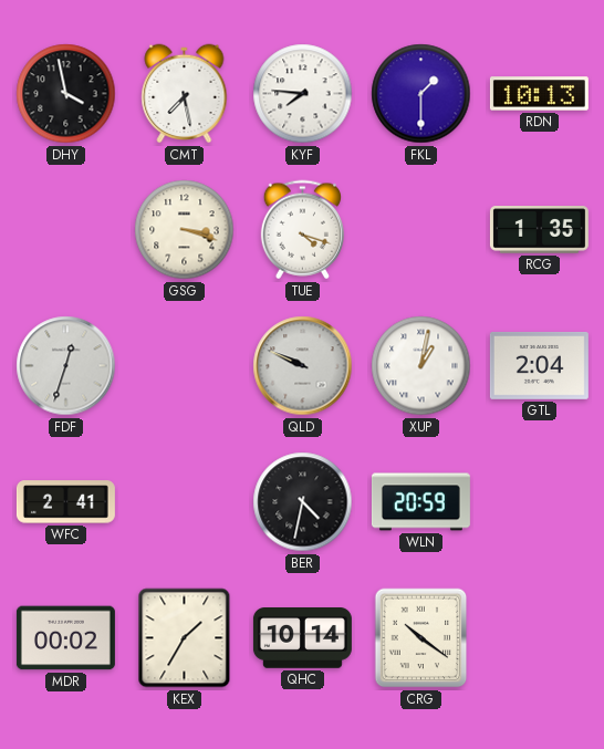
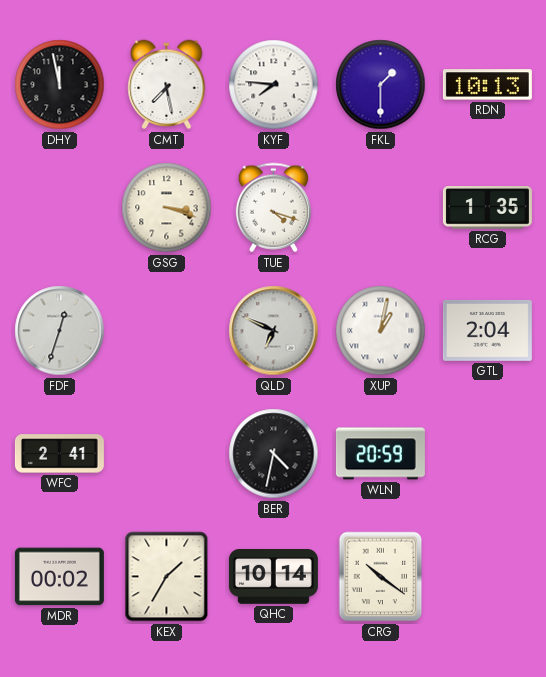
DHY: 3:58 -> 11:58 (60, 85)
QLD: 9:49 -> 6:49 (274, 331)
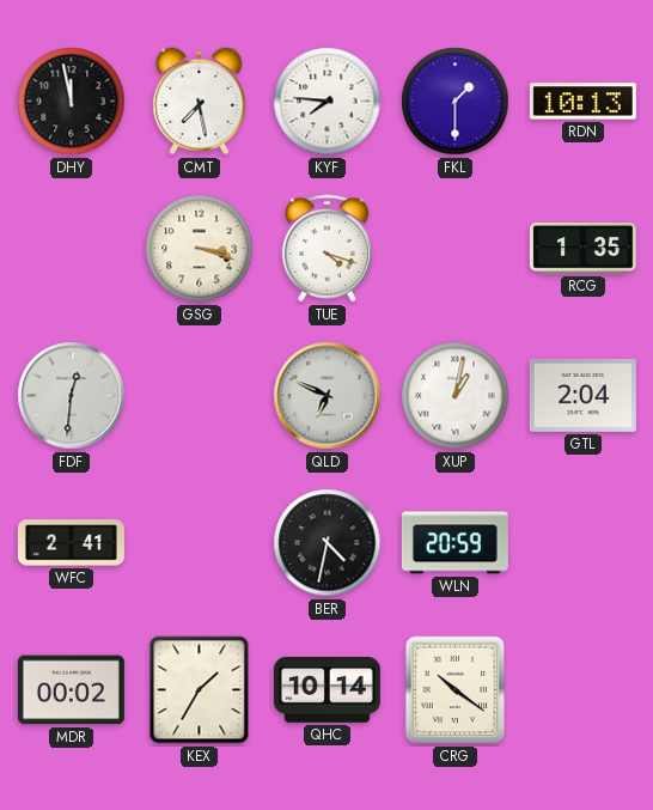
FDF: 12:33 -> 12:31 (72, 396)
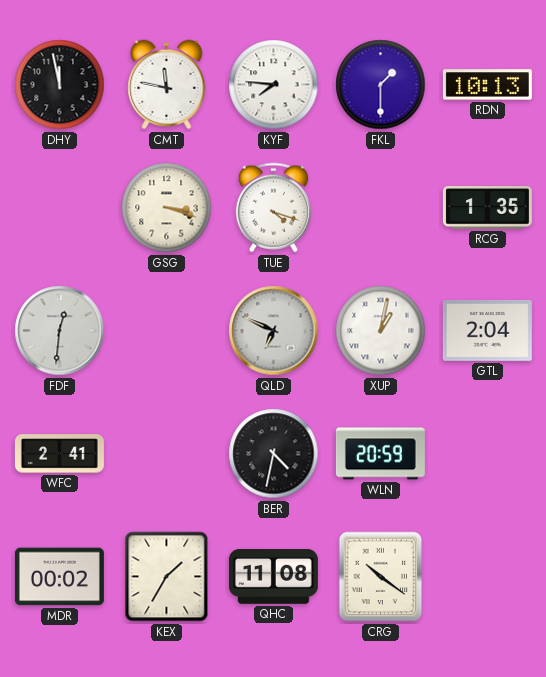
CMT: 7:28 -> 11:47 (167, 85)
QHC: 10:14 -> 11:08 (273, 577)
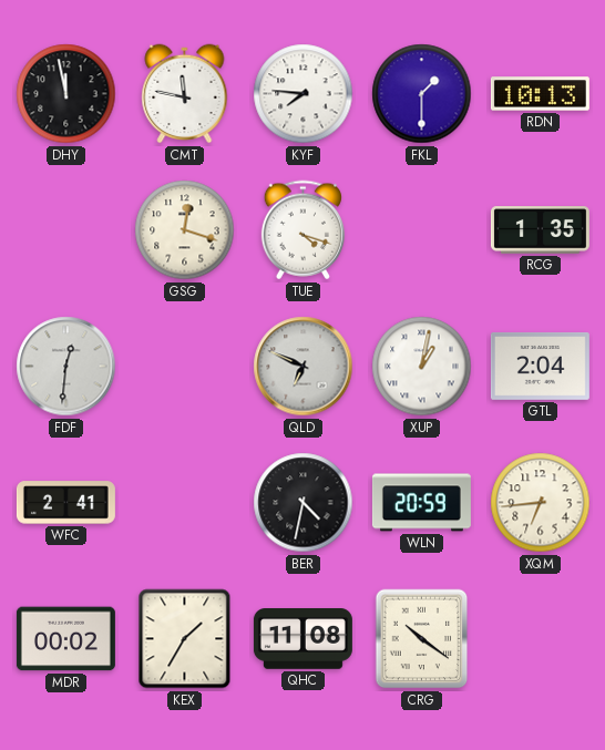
GSG: 3:18 -> 12:18 (185, 230)
XQM: none -> 6:44 (541, 503)
